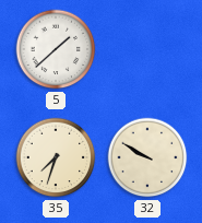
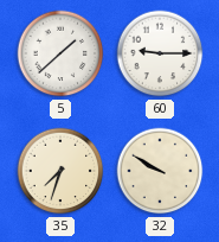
60: none -> 9:15 (160, 53)
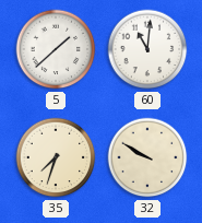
60: 9:15 -> 11:01 (147, 49)
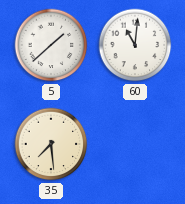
35: 7:33 -> 7:29 (51, 144)
32: 9:50 -> none (147, 157)
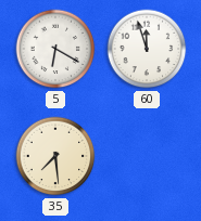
5: 1:38 -> 6:20 (55, 49)
60: 11:01 -> 11:57 (147, 49)
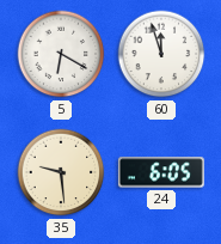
35: 7:29 -> 9:29 (61, 172)
24: none -> 6:05 (161, 172)
